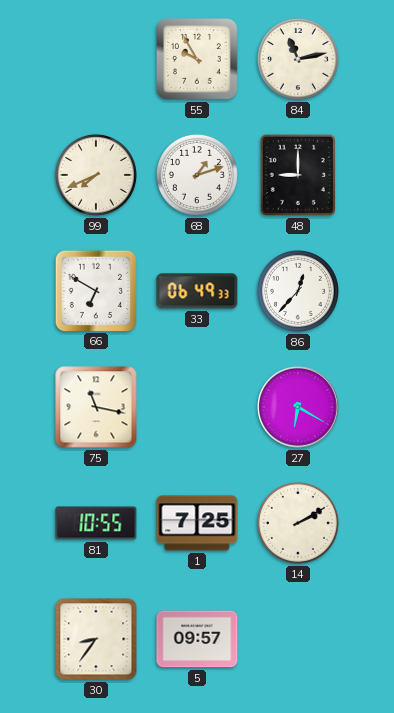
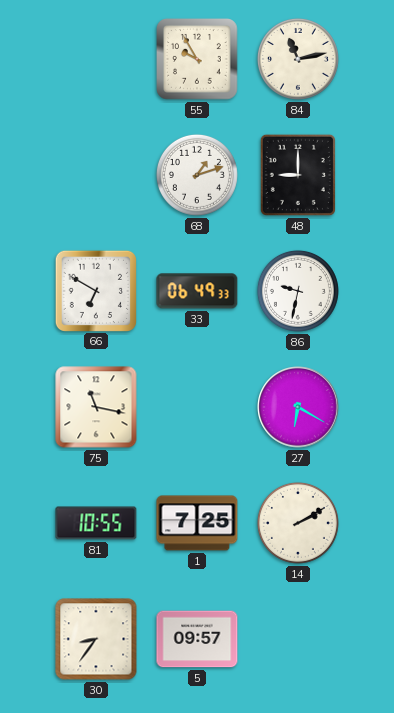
99: 7:41 -> none (96, 175)
86: 12:37 -> 9:32 (298, 291)
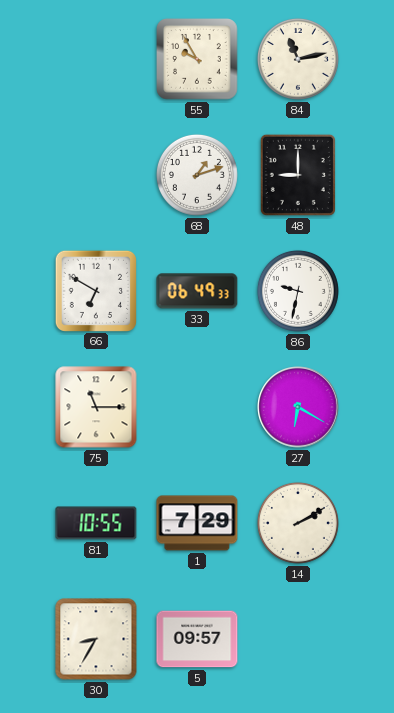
75: 11:17 -> 11:15 (96, 407)
1: 7:25 -> 7:29 (197, 523)
30: 8:36 -> 8:35 (96, 639)
